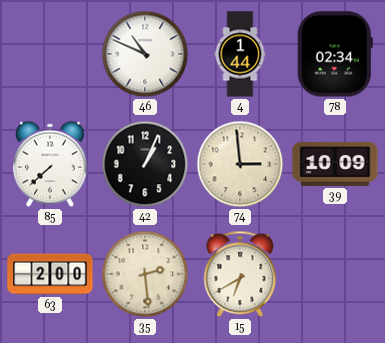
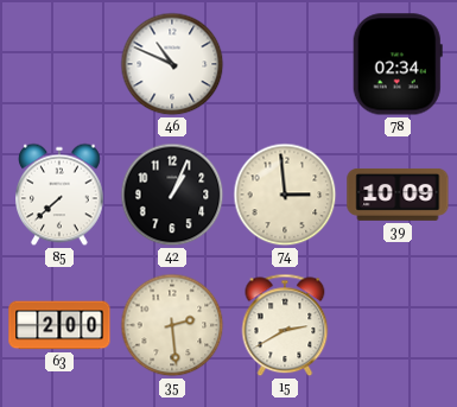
4: 1:44 -> none (240, 54)
15: 6:40 -> 2:40 (285, 325)
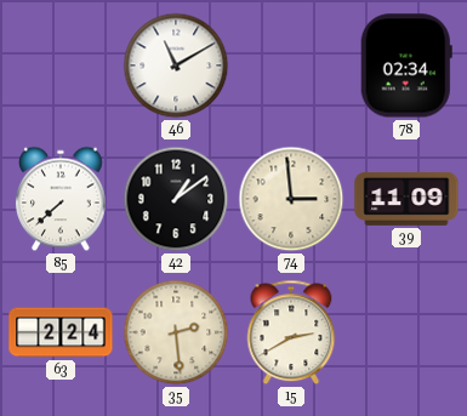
46: 10:49 -> 11:10 (176, 65)
42: 1:04 -> 1:09 (176, 199)
39: 10:09 -> 11:09 (406, 199)
63: 2:00 -> 2:24 (61, 332)
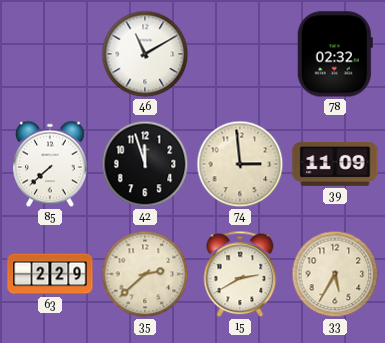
78: 02:34 -> 02:32 (335, 54)
42: 1:09 -> 11:57 (145, 164)
63: 2:24 -> 2:29 (50, 274)
35: 2:29 -> 2:38 (145, 274)
33: none -> 5:35 (335, 274)
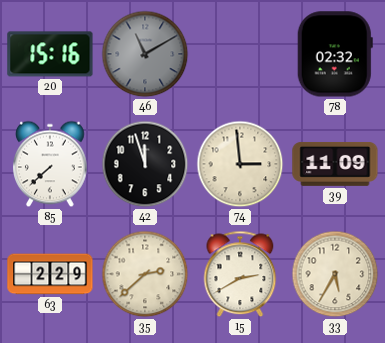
20: none -> 15:16 (50, 54)
46 dial: white -> grey (145, 54)
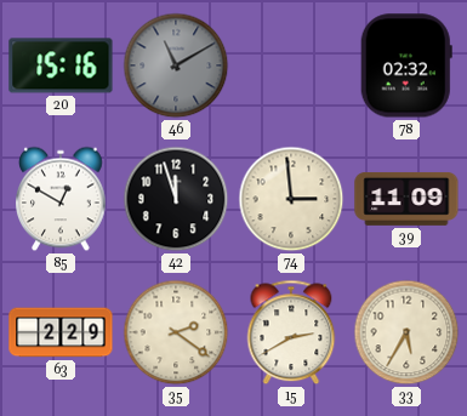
85: 7:38 -> 12:50 (62, 199)
35: 2:38 -> 2:21 (176, 332)
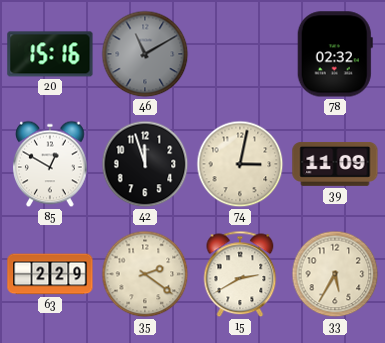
74: 2:59 -> 3:02 (240, 164)
